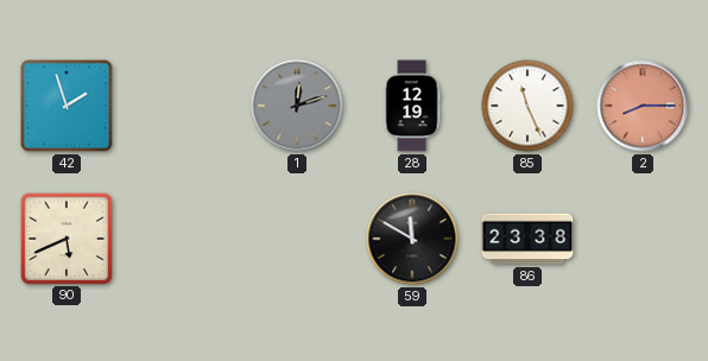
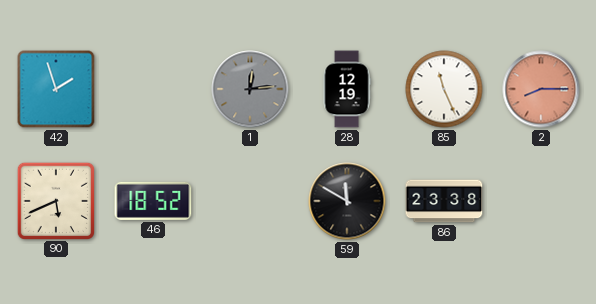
1: 12:12 -> 12:14 (250, 89)
46: none -> 18:52 (153, 201)
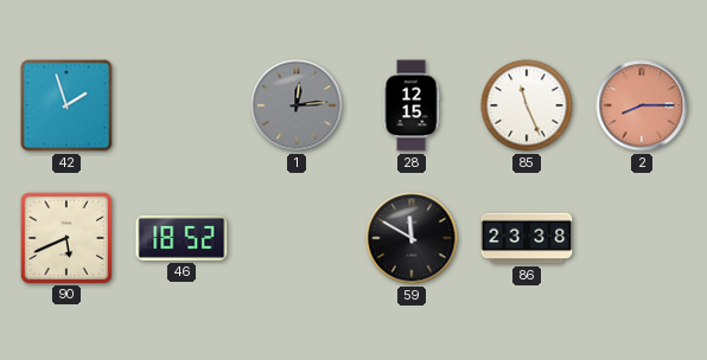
28: 12:19 -> 12:15 (412, 105)
